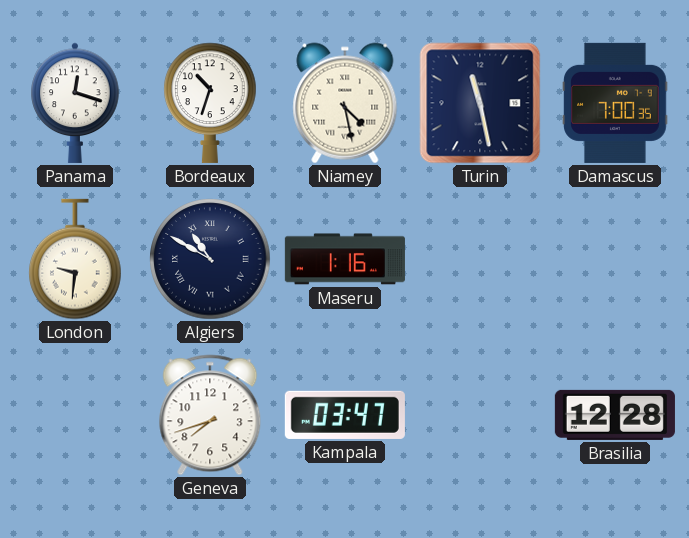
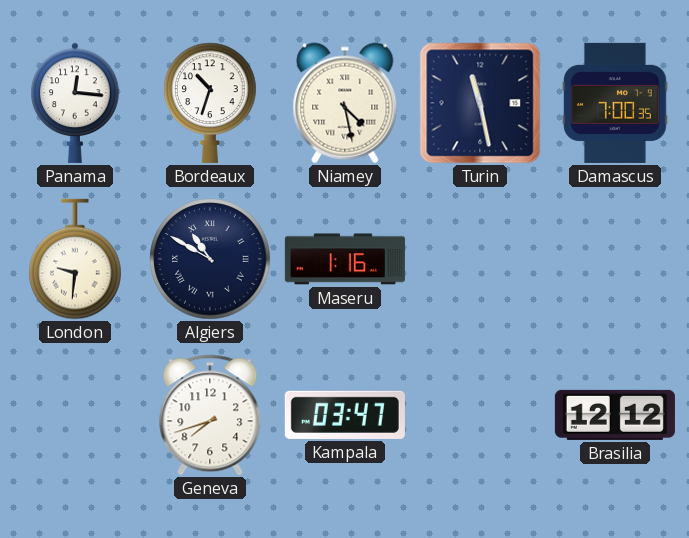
Panama: 12:18 -> 12:16 (75, 103)
Brasilia: 12:28 -> 12:12 (615, 415)
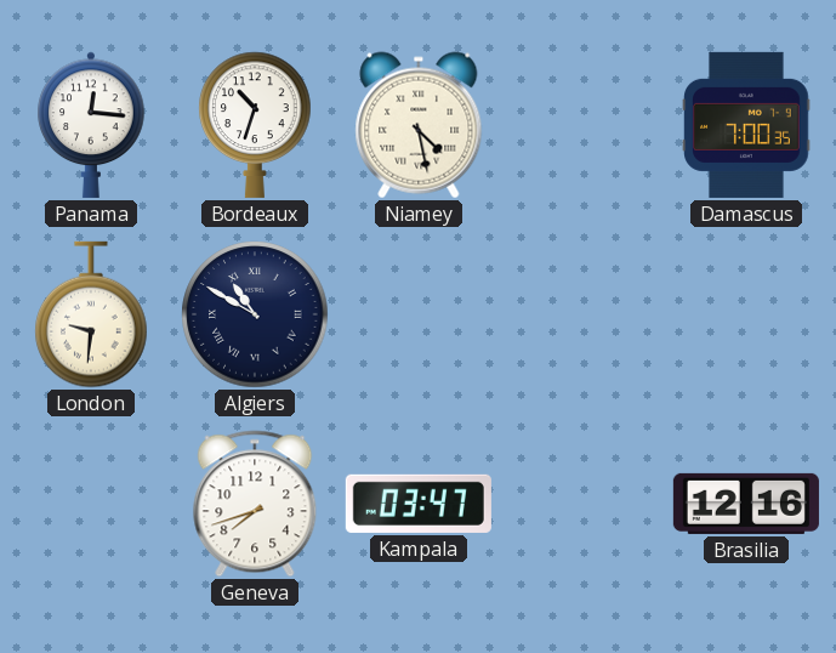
Turin: 11:28 -> none (480, 103)
Maseru: 1:16 -> none (345, 259)
Brasilia: 12:12 -> 12:16 (746, 504)
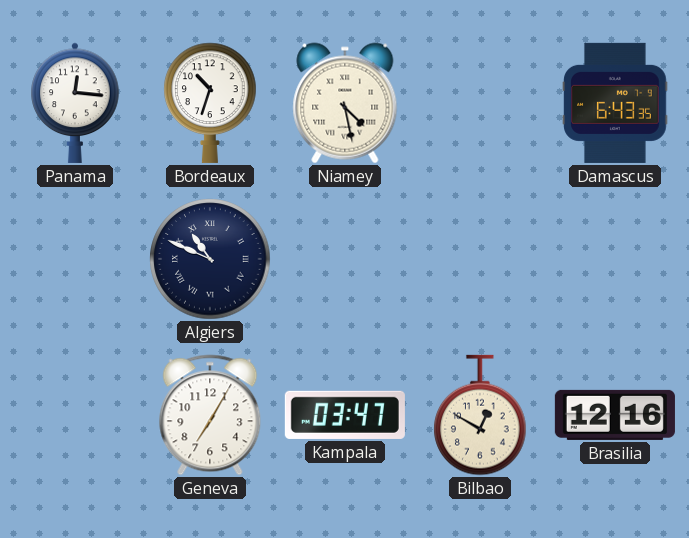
Damascus: 7:00 -> 6:43 (615, 103)
London: 9:31 -> none (91, 314)
Algiers: 10:50 -> 10:49 (210, 259)
Geneva: 7:42 -> 7:05 (210, 415)
Bilbao: none -> 12:50 (480, 415)
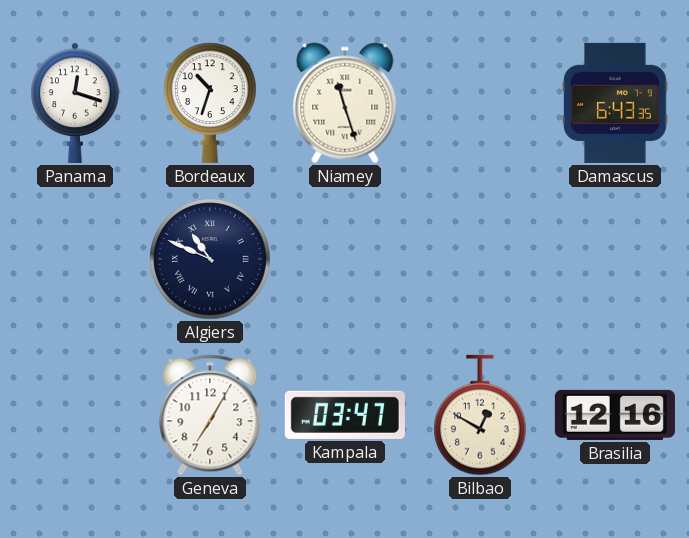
Panama: 12:16 -> 12:18 (75, 103)
Niamey: 4:28 -> 11:27 (345, 103)
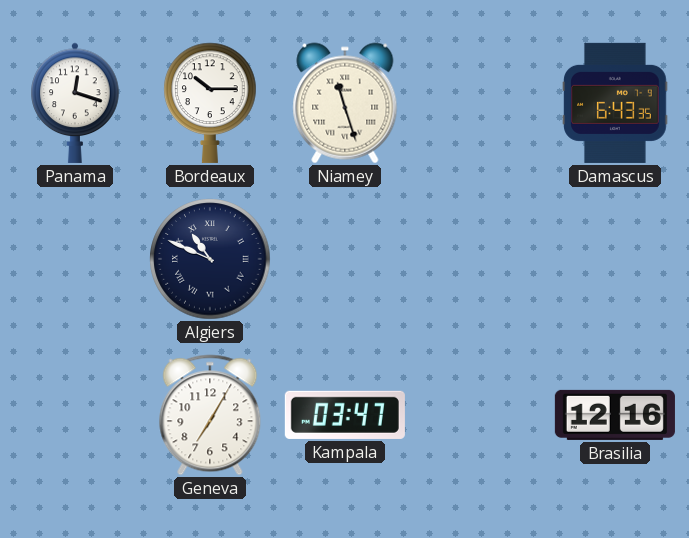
Bordeaux: 10:33 -> 10:15 (210, 103)
Bilbao: 12:50 -> none (480, 415)
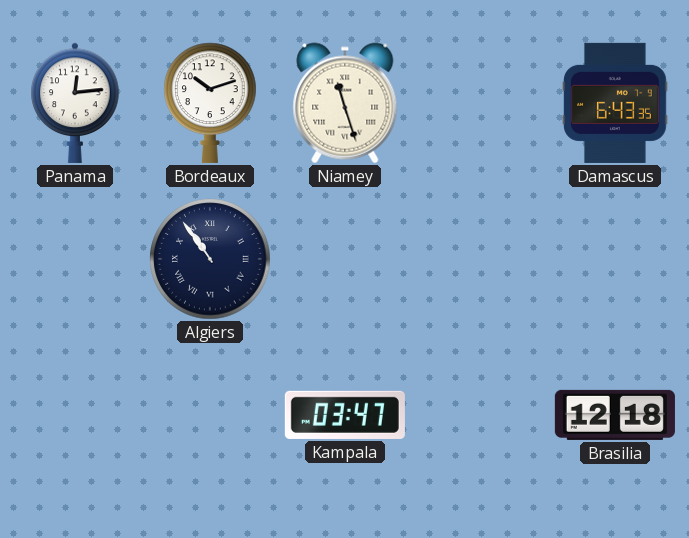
Panama: 12:18 -> 12:14 (75, 103)
Bordeaux: 10:15 -> 10:12 (210, 103)
Algiers: 10:49 -> 10:54 (210, 259)
Geneva: 7:05 -> none (210, 415)
Brasilia: 12:16 -> 12:18 (615, 415)
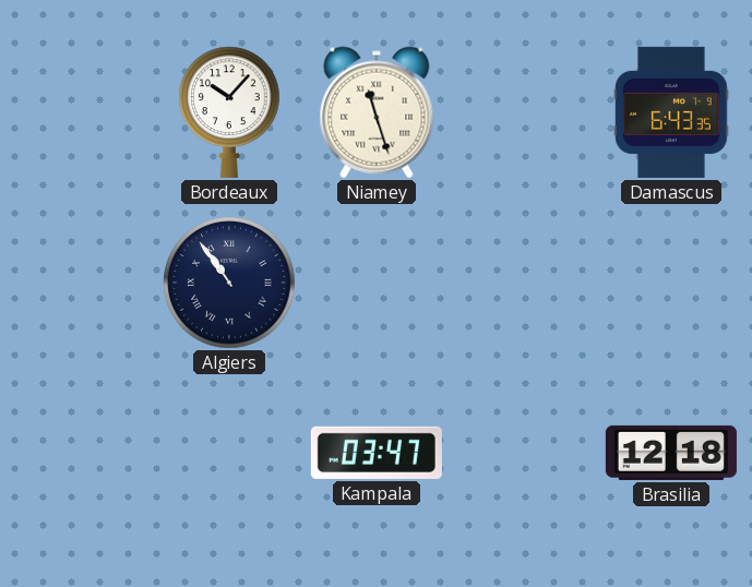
Panama: 12:14 -> none (75, 103)
Bordeaux: 10:12 -> 10:07 (229, 112)
